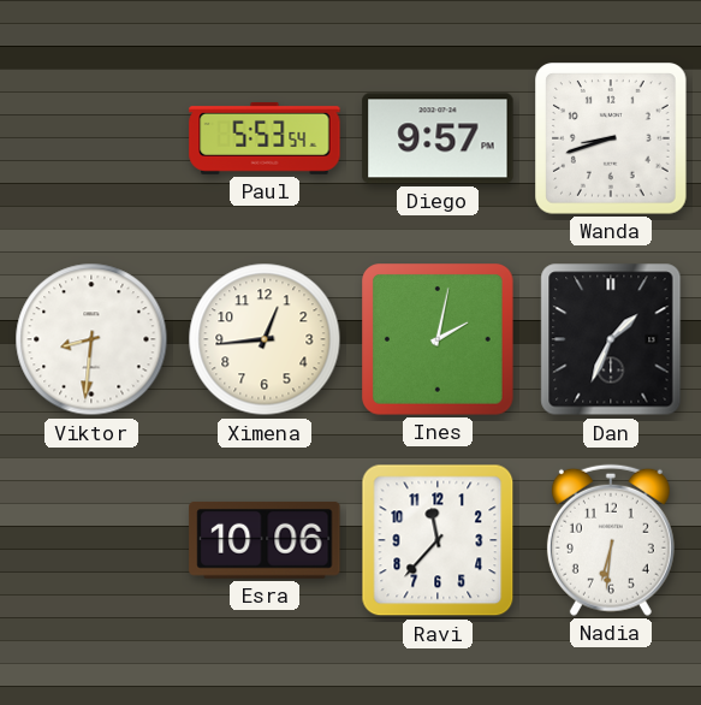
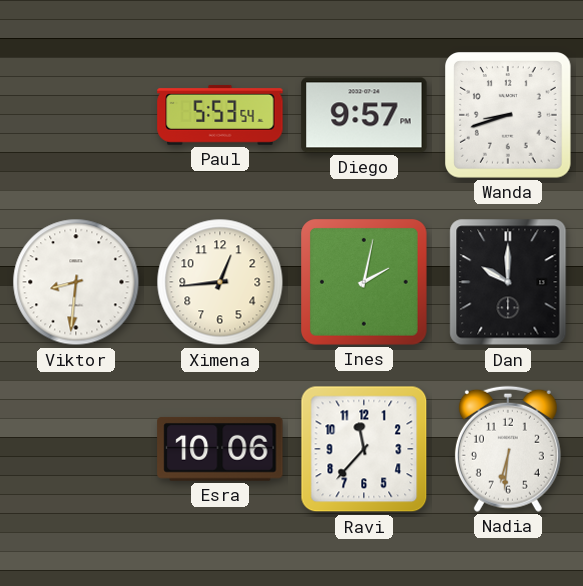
Dan: 1:34 -> 10:00 (508, 282)
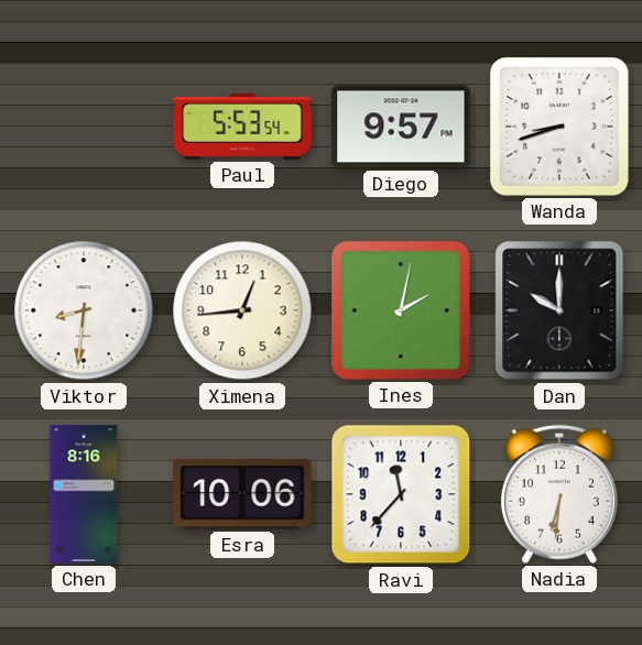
Chen: none -> 8:16 (84, 494)
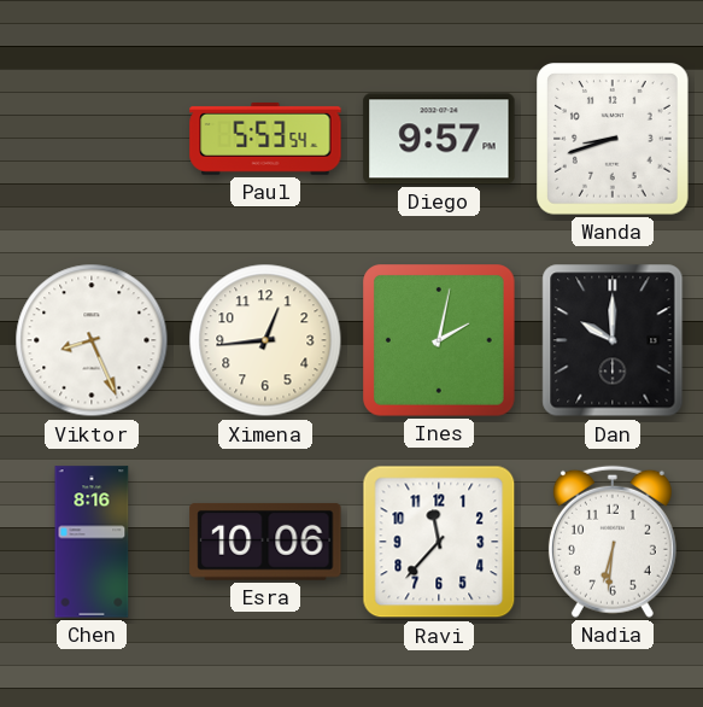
Viktor: 8:31 -> 8:26 (92, 340)
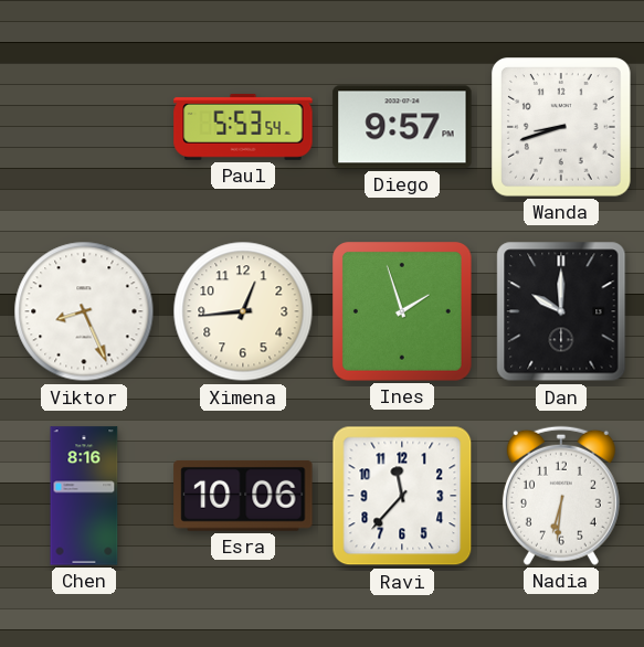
Ines: 2:02 -> 1:57 (403, 312)
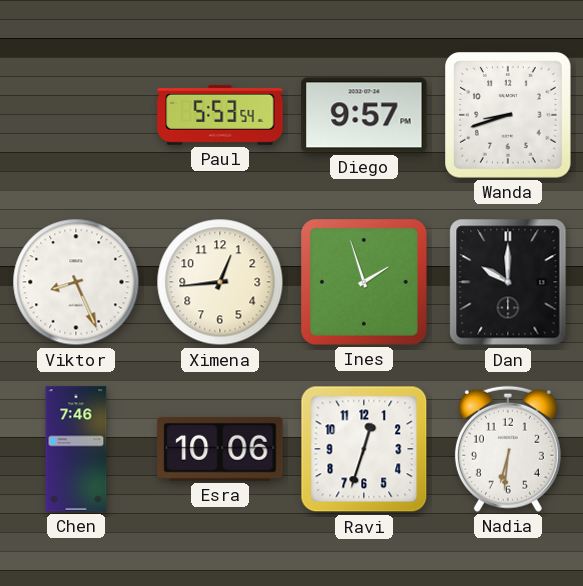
Chen: 8:16 -> 7:46 (76, 449)
Ravi: 11:37 -> 12:33 (364, 449)
